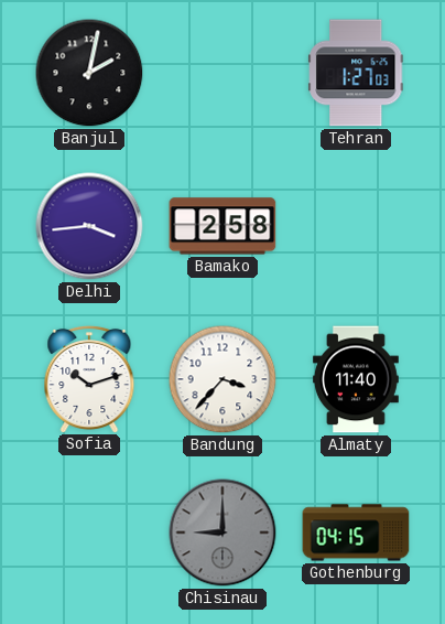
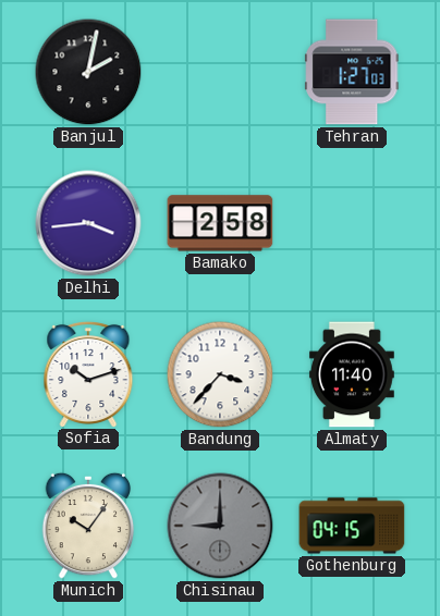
Munich: none -> 10:06 (88, 526)
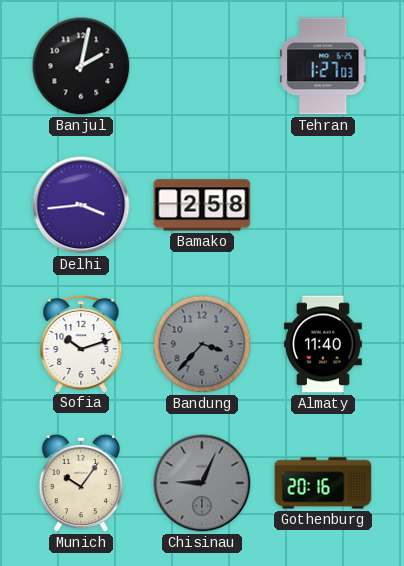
Bandung dial: white -> grey (202, 344)
Chisinau: 9:00 -> 9:04 (202, 483)
Gothenburg: 04:15 -> 20:16 (323, 483)
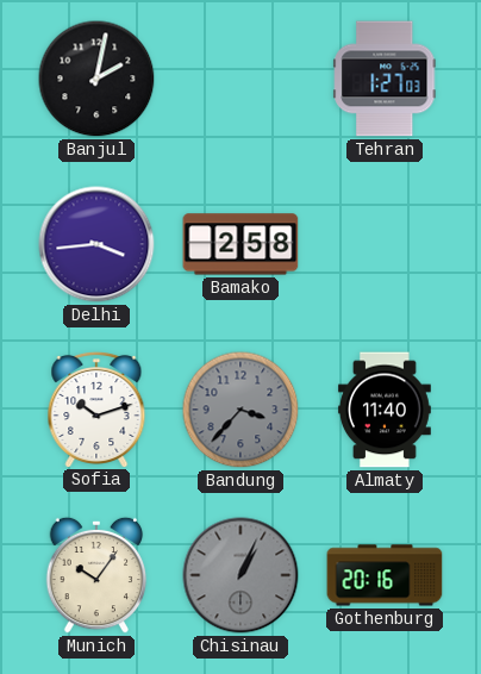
Chisinau: 9:04 -> 1:04 (240, 575)
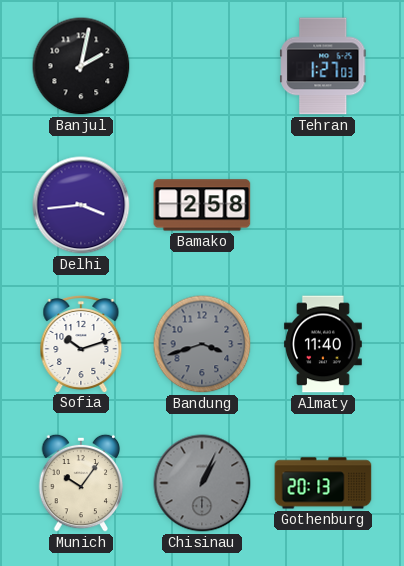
Bandung: 3:37 -> 3:42 (202, 344)
Gothenburg: 20:16 -> 20:13 (323, 483)
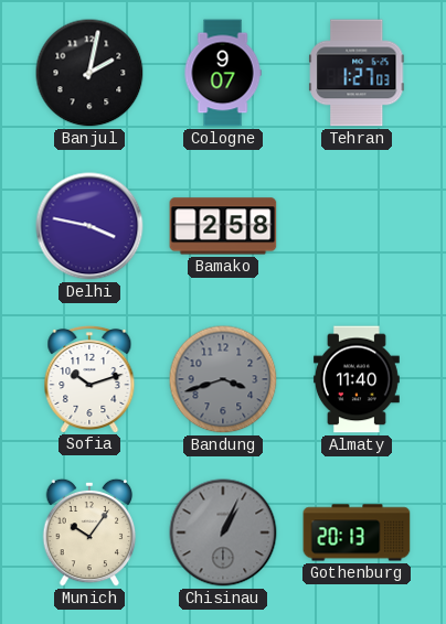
Cologne: none -> 9:07 (223, 73)
Delhi: 3:44 -> 3:47 (89, 226)
